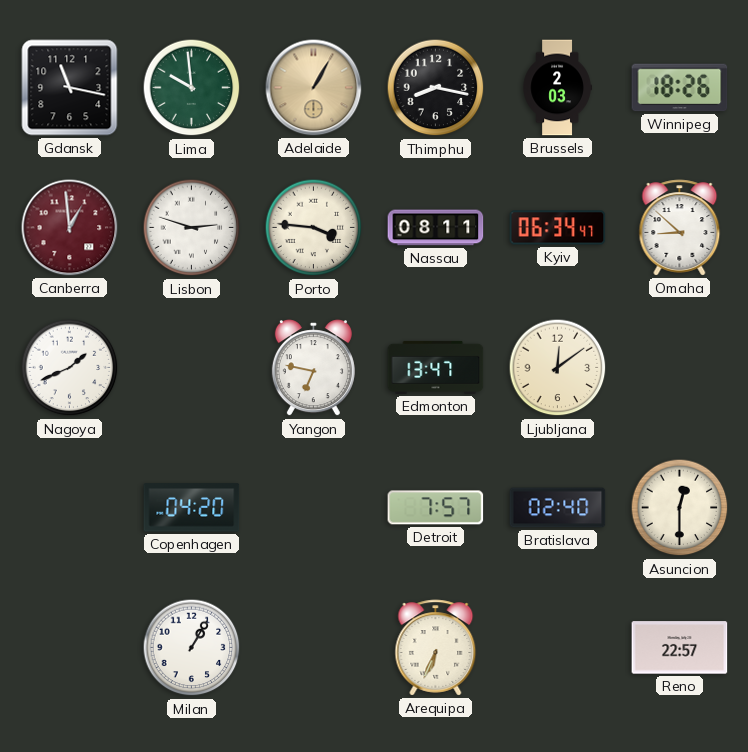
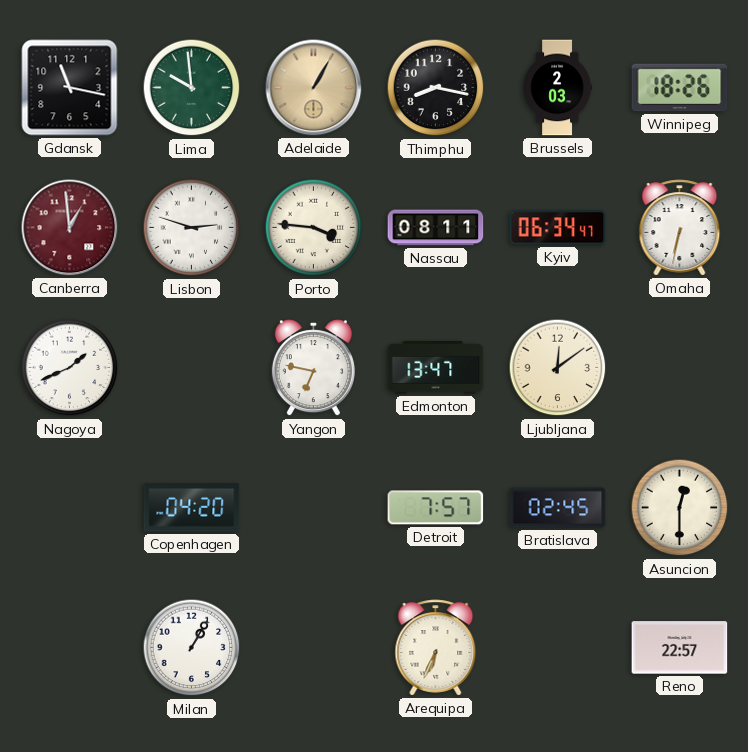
Omaha: 8:52 -> 6:32 (680, 228)
Bratislava: 02:40 -> 02:45 (558, 508)
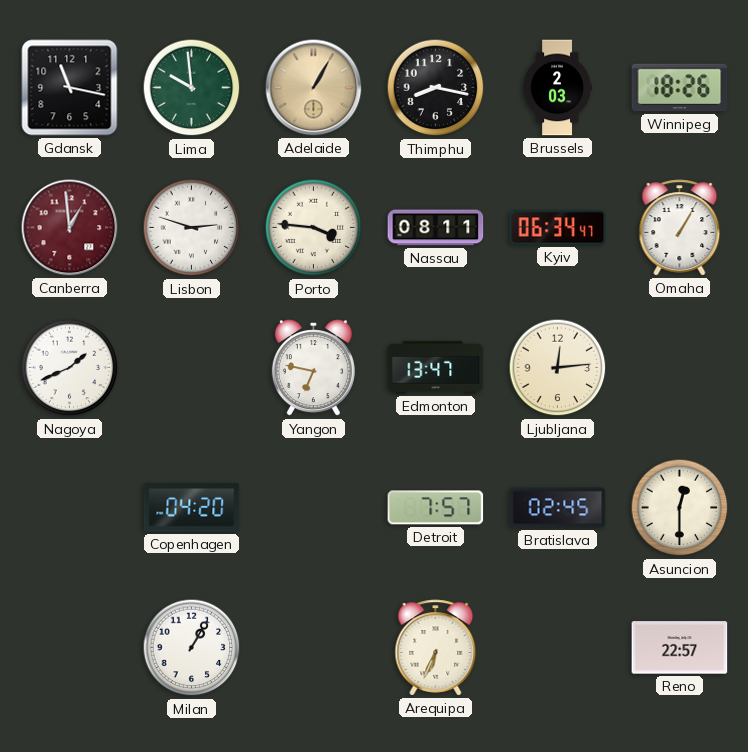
Omaha: 6:32 -> 1:05 (680, 228)
Ljubljana: 12:09 -> 12:14 (558, 368)
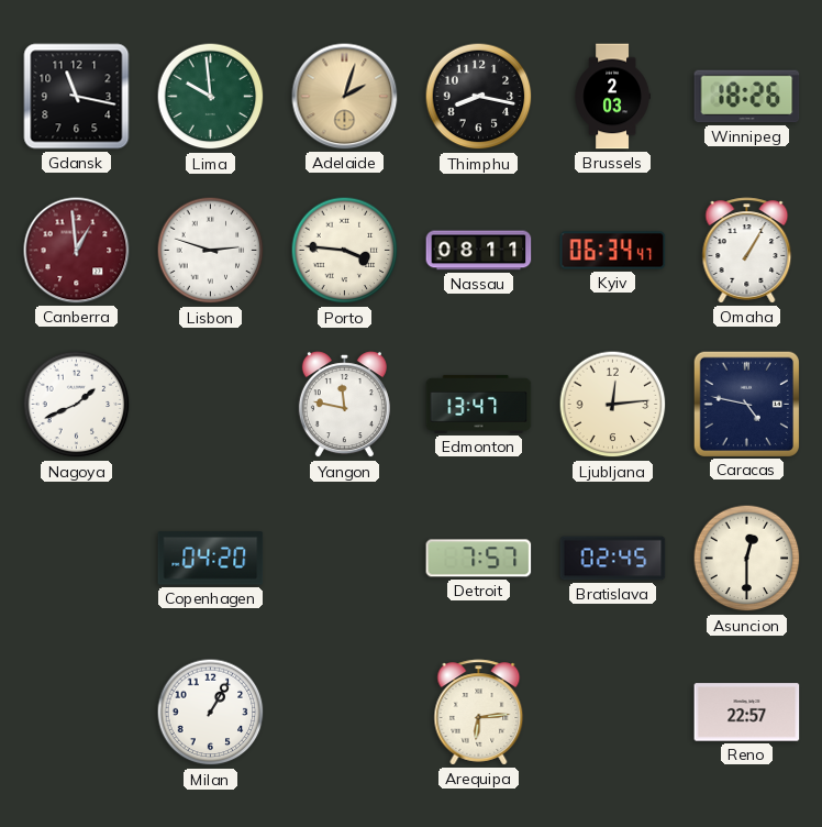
Adelaide: 1:05 -> 2:03 (345, 97)
Yangon: 6:47 -> 11:47 (344, 405)
Caracas: none -> 4:47 (746, 404)
Arequipa: 6:34 -> 6:14 (479, 713)
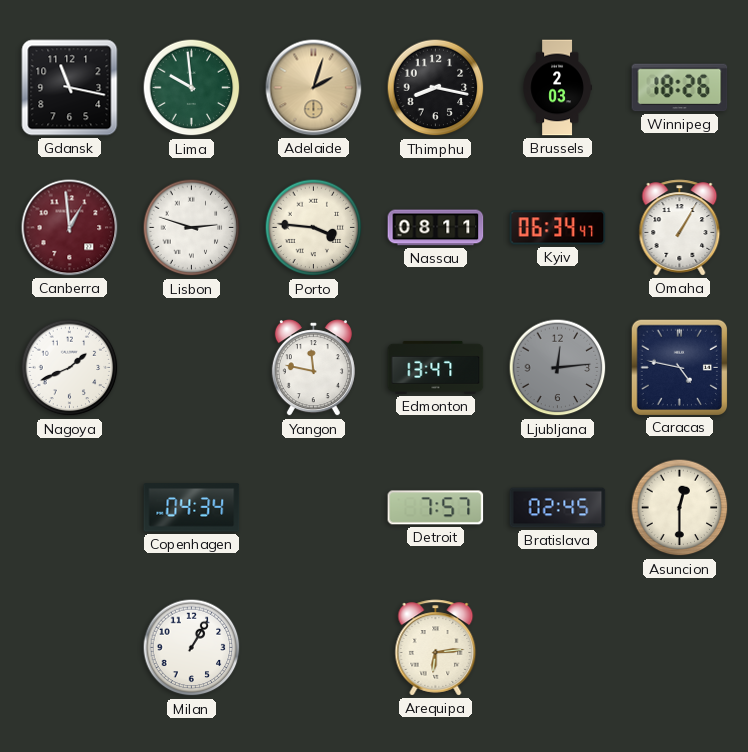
Ljubljana dial: cream -> grey (558, 368)
Copenhagen: 04:20 -> 04:34 (192, 508)
Reno: 22:57 -> none (747, 713)
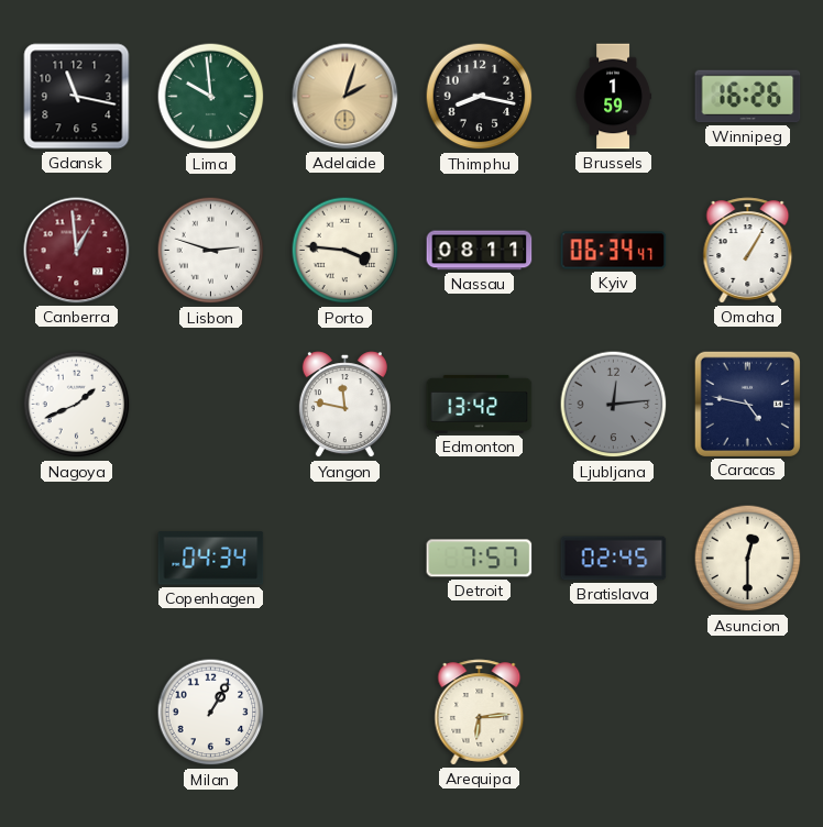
Brussels: 2:03 -> 1:59 (613, 97)
Winnipeg: 18:26 -> 16:26 (748, 97)
Edmonton: 13:47 -> 13:42 (480, 404)
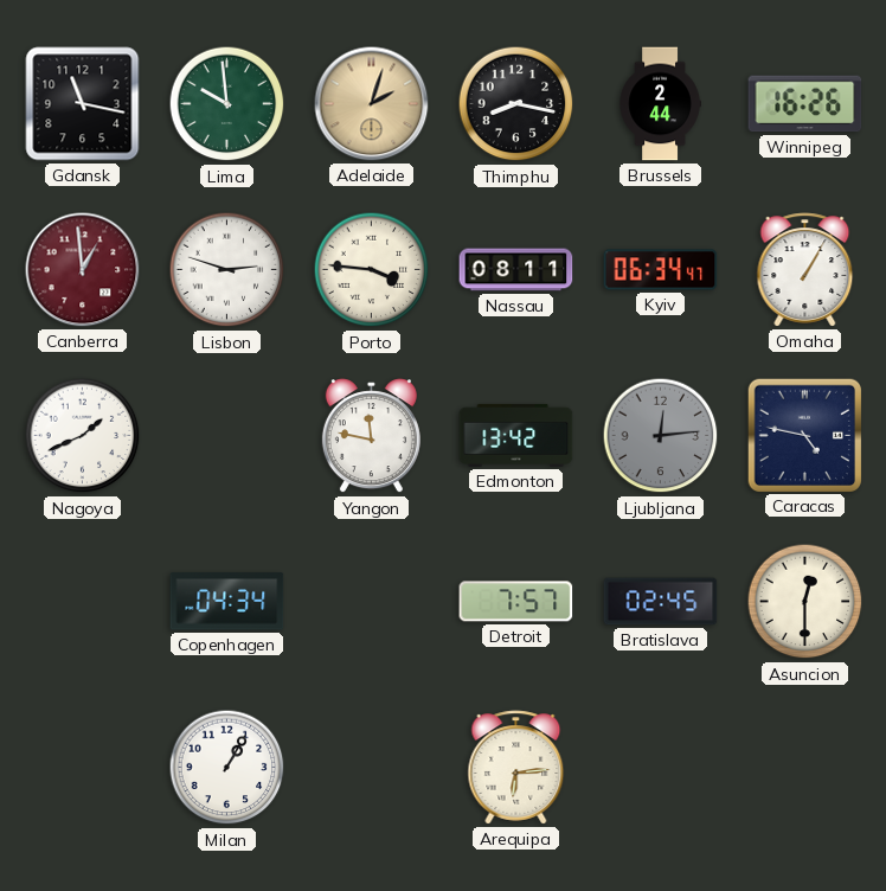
Brussels: 1:59 -> 2:44 (660, 104)
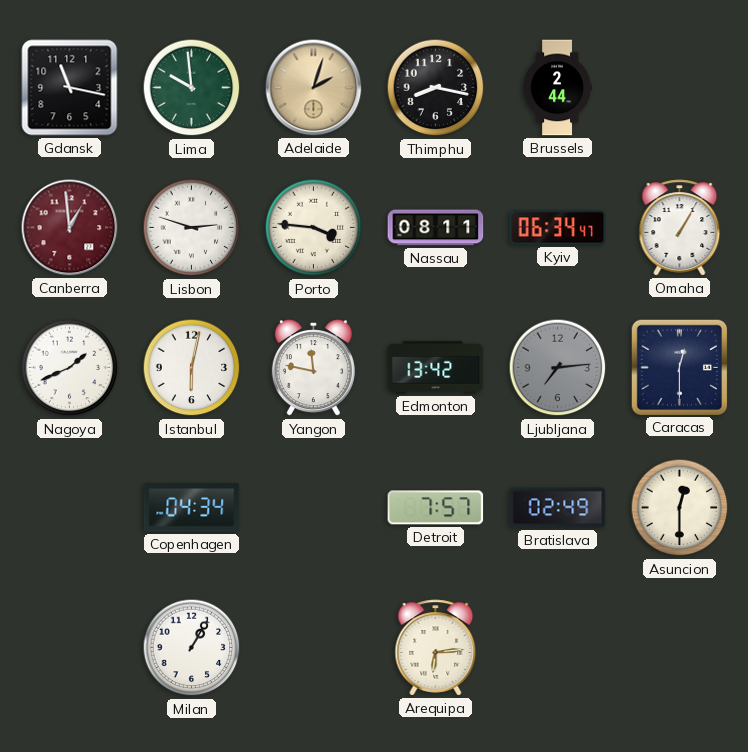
Winnipeg: 16:26 -> none (805, 104)
Istanbul: none -> 6:02 (192, 368)
Ljubljana: 12:14 -> 7:14 (558, 368)
Caracas: 4:47 -> 12:30 (679, 367)
Bratislava: 02:45 -> 02:49 (558, 508)
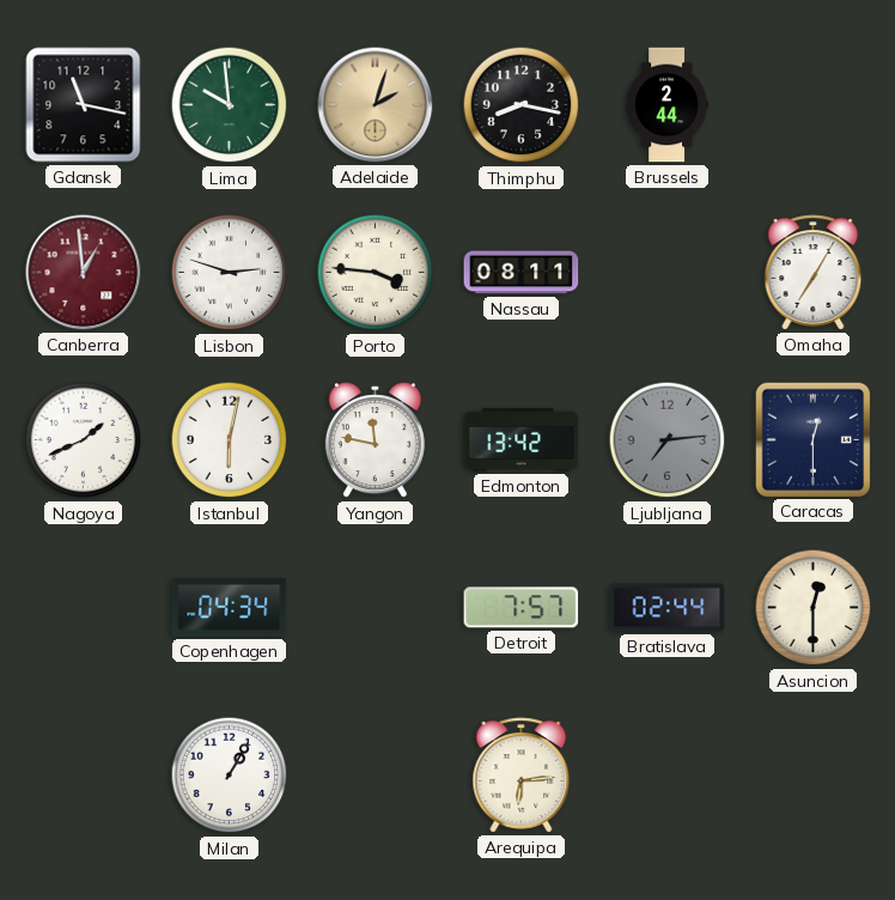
Kyiv: 06:34 -> none (558, 228)
Omaha: 1:05 -> 7:05 (814, 273)
Bratislava: 02:49 -> 02:44 (668, 608)
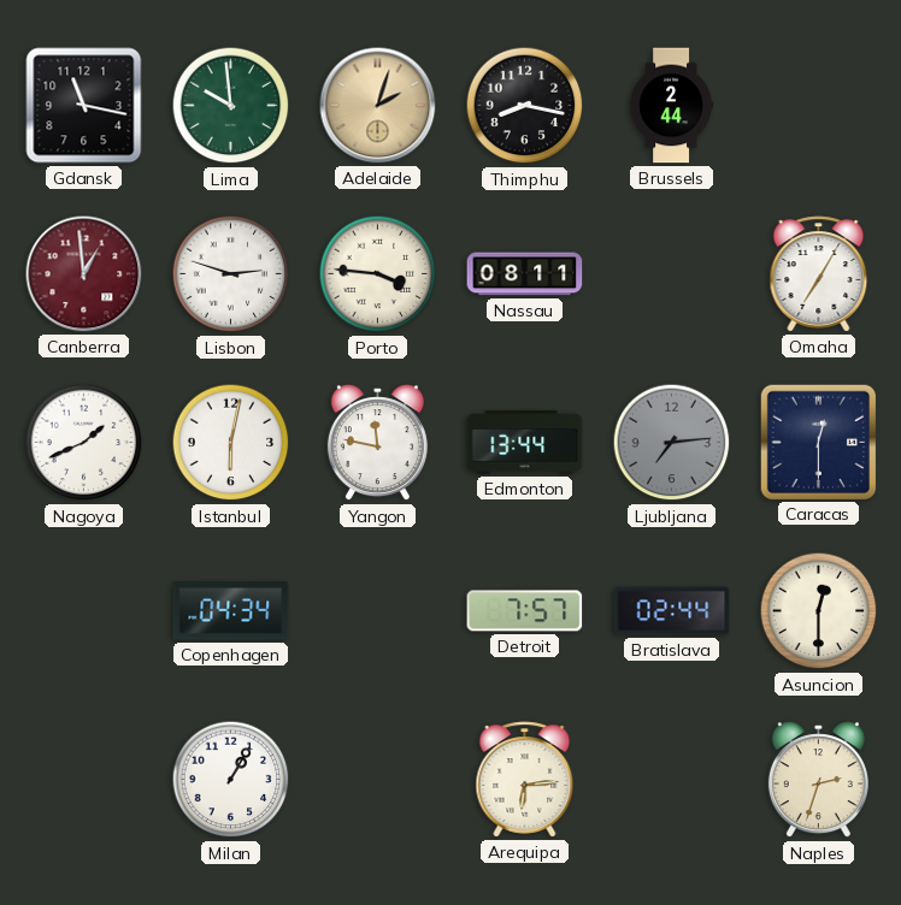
Edmonton: 13:42 -> 13:44 (525, 442)
Naples: none -> 2:33 (818, 780)
